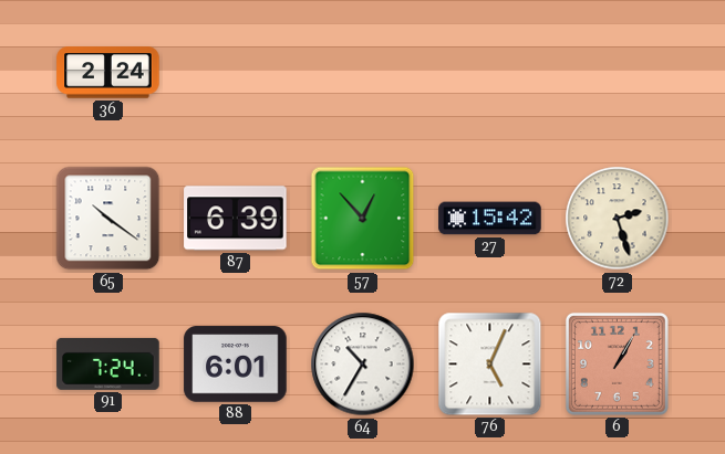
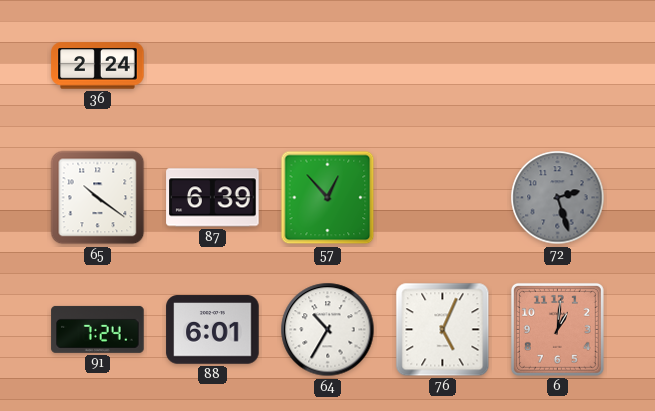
27: 15:42 -> none (490, 219)
72 dial: cream -> grey (558, 198)
6: 1:05 -> 1:01 (557, 329)
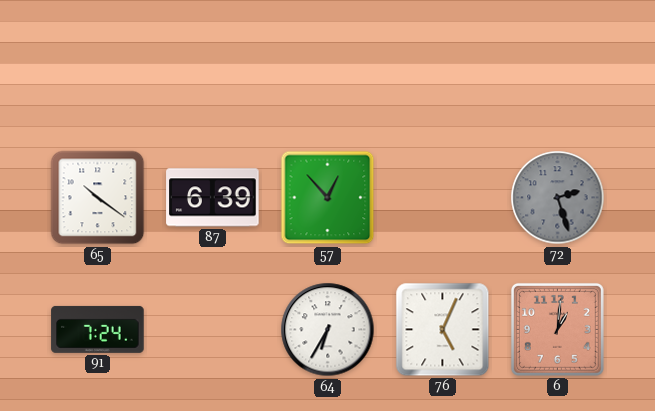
36: 2:24 -> none (98, 66)
88: 6:01 -> none (213, 330)
64: 10:35 -> 6:35 (328, 330)
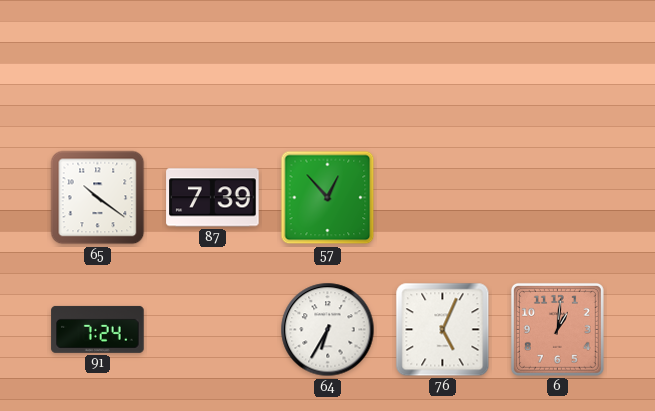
87: 6:39 -> 7:39 (213, 198)
72: 2:27 -> none (558, 198)
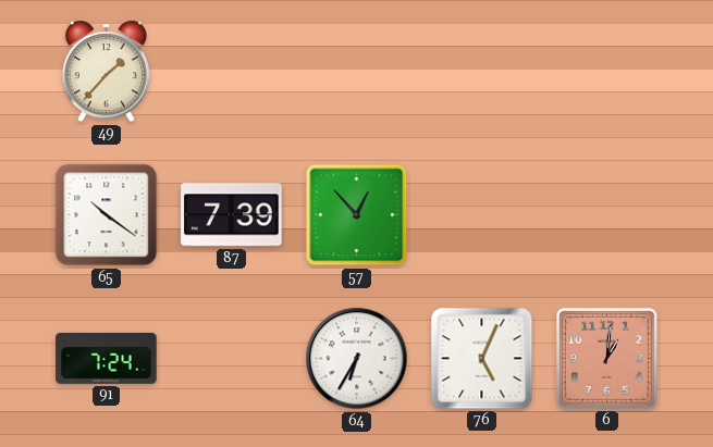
49: none -> 1:37 (106, 72)
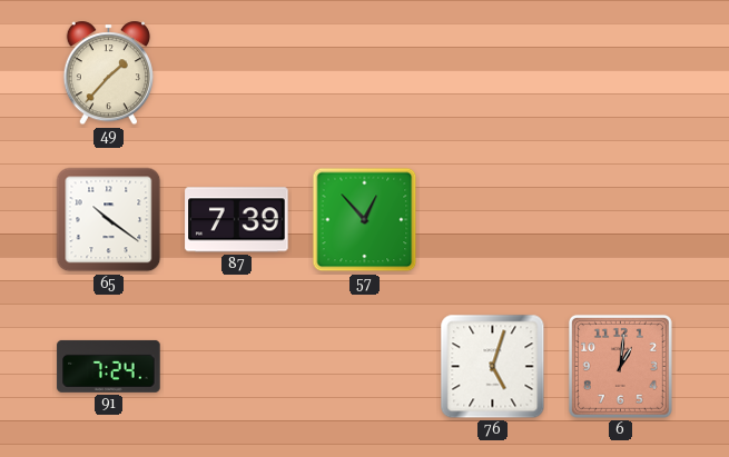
64: 6:35 -> none (357, 359)
76: 5:04 -> 5:03 (493, 367)
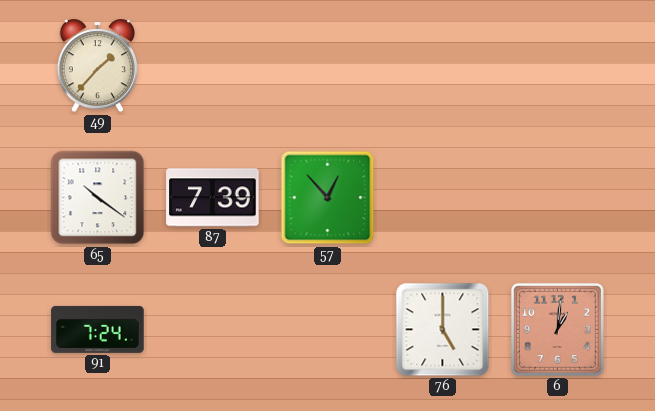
76: 5:03 -> 5:00 (443, 330)
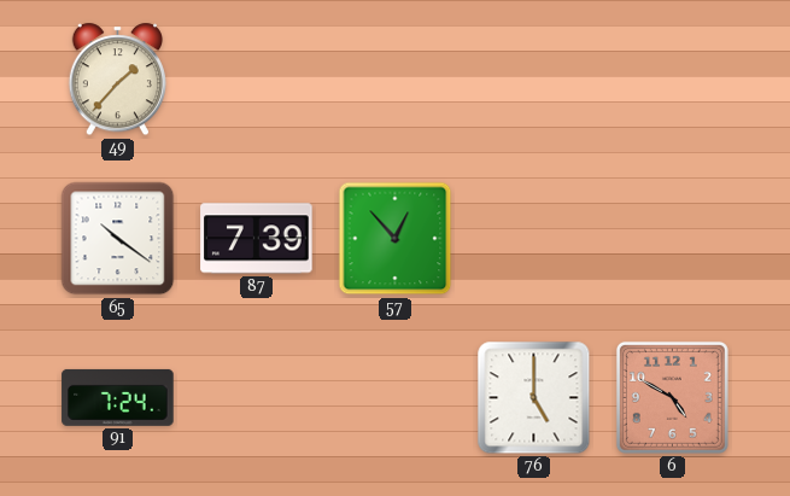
6: 1:01 -> 4:50 (672, 397)
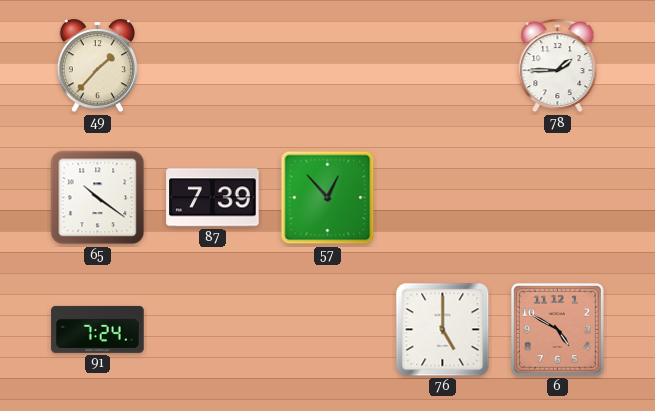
78: none -> 1:45 (558, 66)
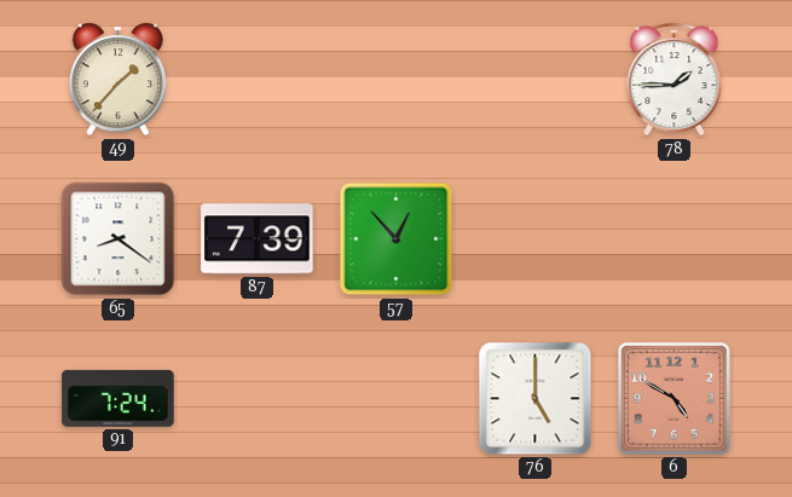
65: 10:21 -> 8:21 (118, 239)
